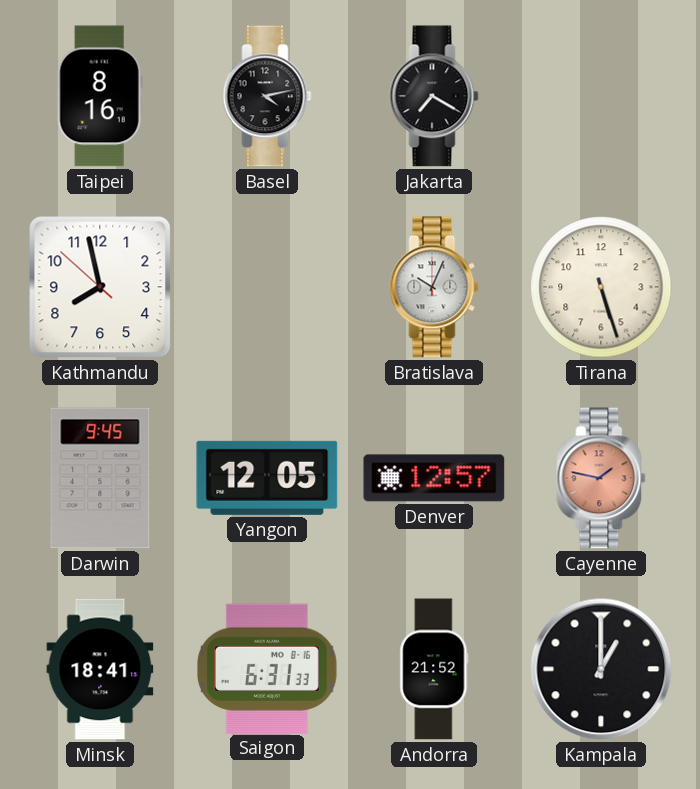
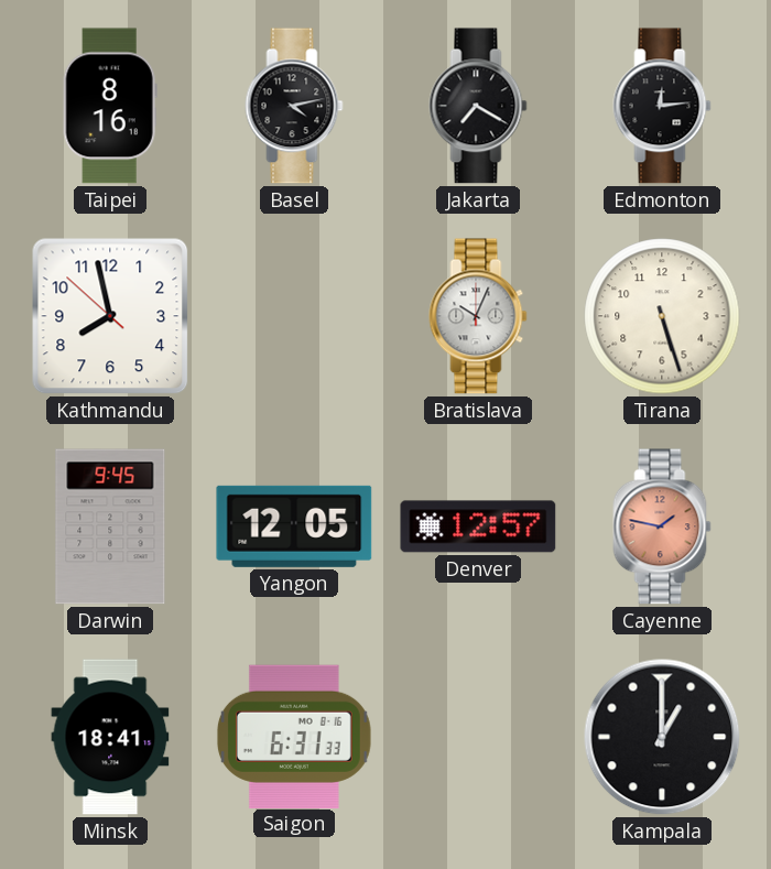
Edmonton: none -> 12:14 (662, 106)
Andorra: 21:52 -> none (434, 669)
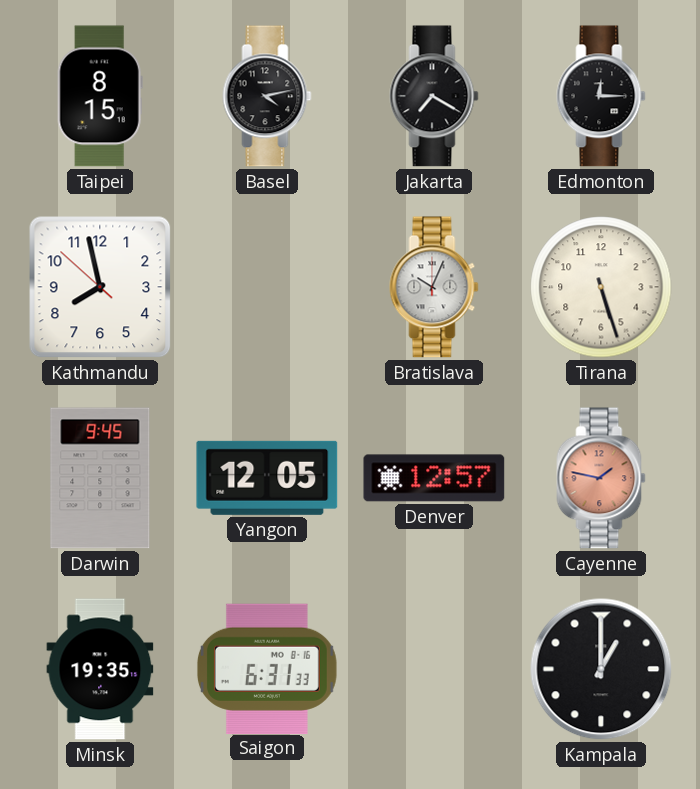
Taipei: 8:16 -> 8:15 (100, 96)
Edmonton: 12:14 -> 12:15 (601, 96)
Minsk: 18:41 -> 19:35 (100, 669)
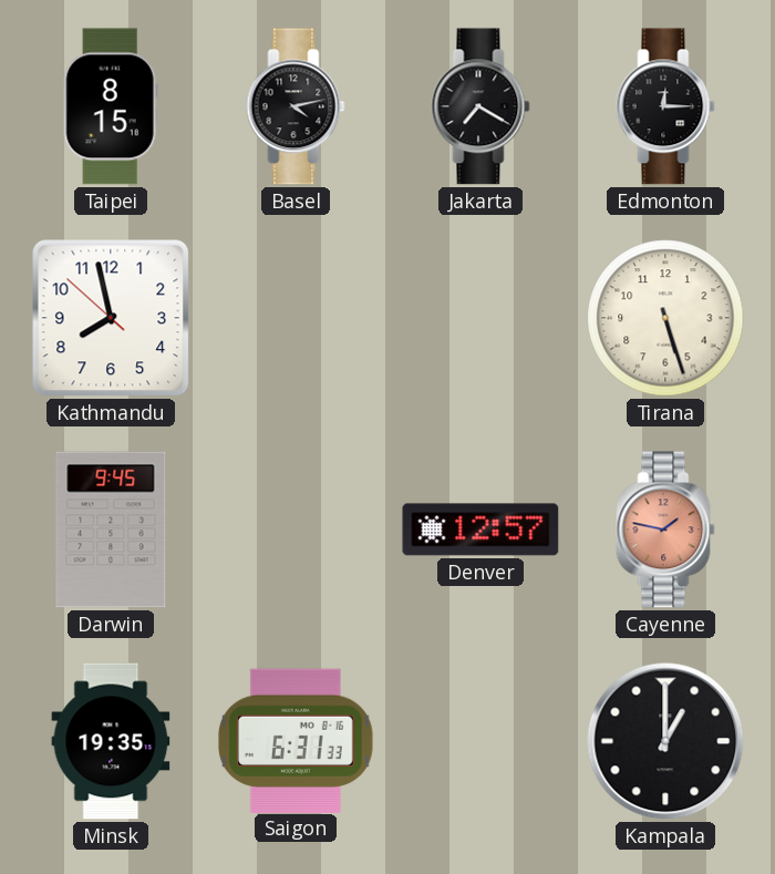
Bratislava: 10:04 -> none (434, 287)
Yangon: 12:05 -> none (267, 478)
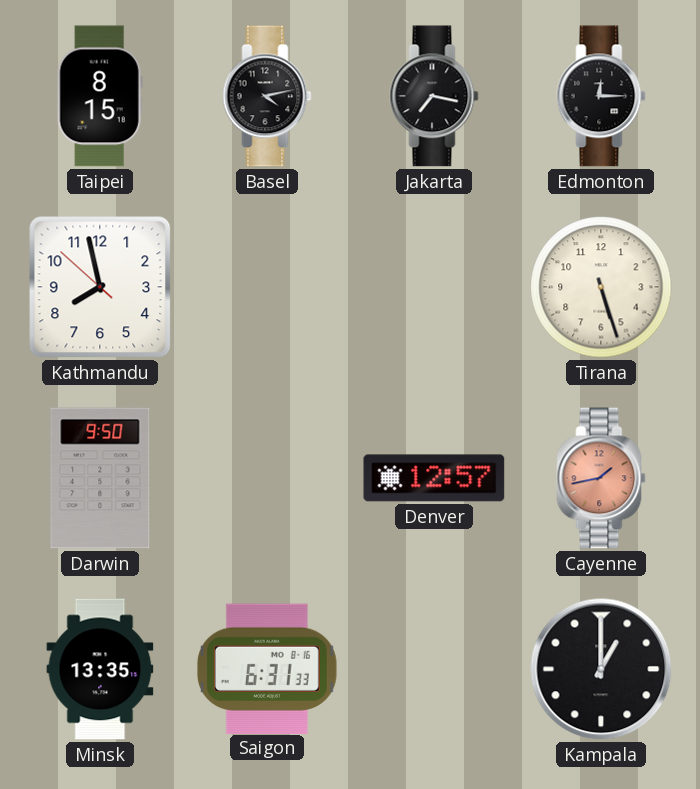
Jakarta: 7:20 -> 7:17 (434, 96)
Darwin: 9:45 -> 9:50 (100, 478)
Cayenne: 1:47 -> 1:43 (601, 478)
Minsk: 19:35 -> 13:35 (100, 669)
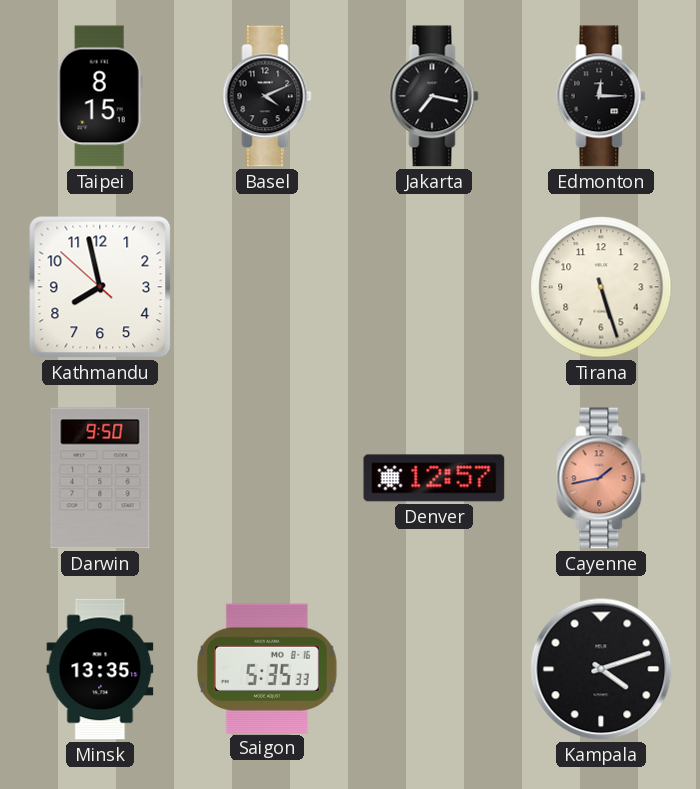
Basel: 4:13 -> 4:11 (267, 96)
Saigon: 6:31 -> 5:35 (267, 668)
Kampala: 1:00 -> 4:12 (601, 669)
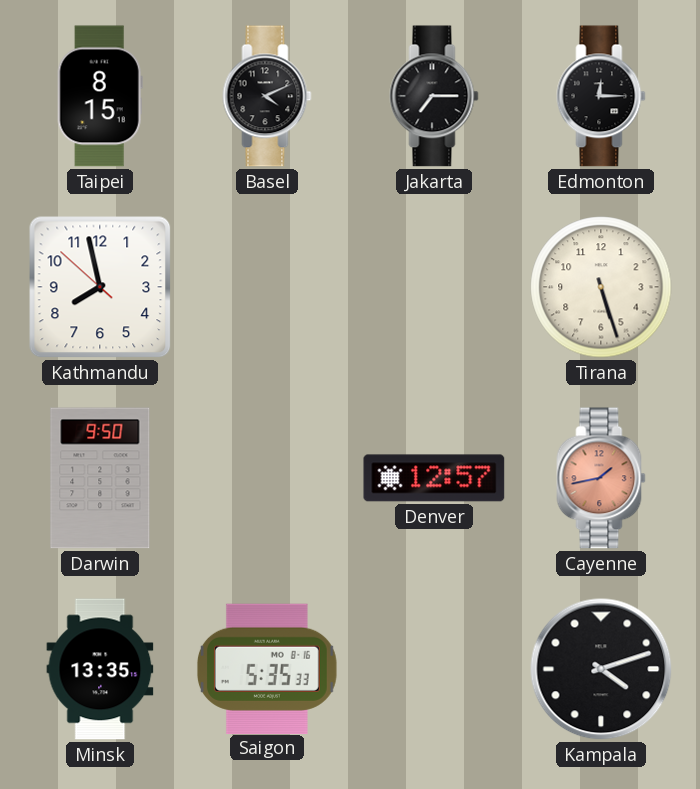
Jakarta: 7:17 -> 7:15 (434, 96)
